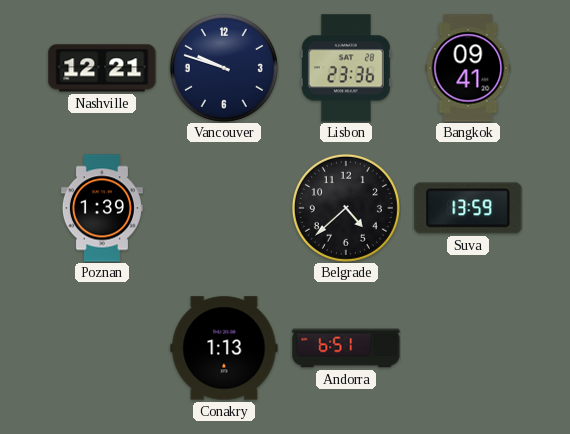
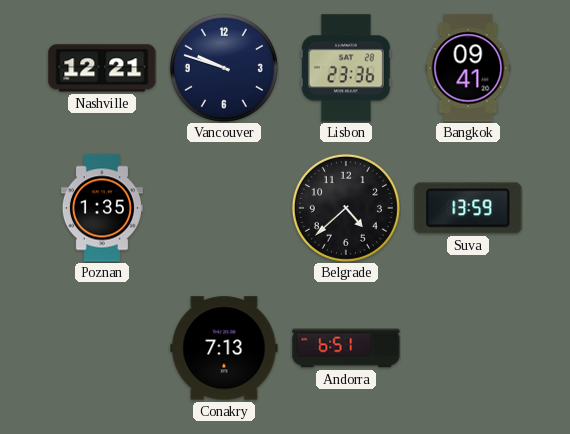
Poznan: 1:39 -> 1:35 (102, 208)
Conakry: 1:13 -> 7:13 (224, 348)
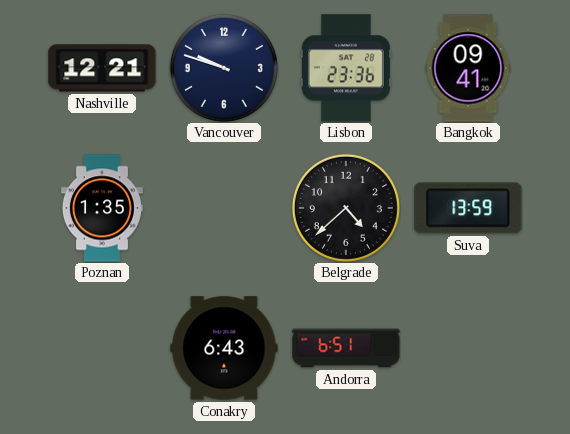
Conakry: 7:13 -> 6:43 (224, 348)
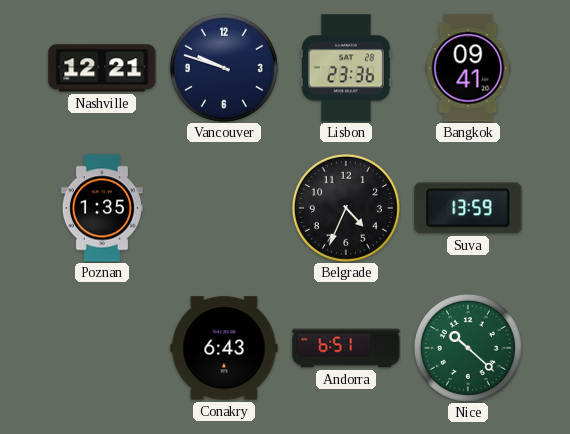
Belgrade: 4:38 -> 4:34 (346, 208)
Nice: none -> 10:22 (468, 348)
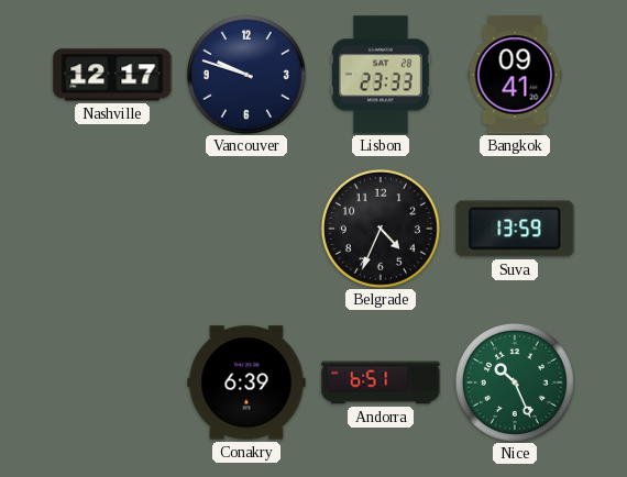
Nashville: 12:21 -> 12:17 (112, 75)
Lisbon: 23:36 -> 23:33 (381, 75)
Poznan: 1:35 -> none (102, 208)
Conakry: 6:43 -> 6:39 (246, 382)
Nice: 10:22 -> 10:26 (515, 382)
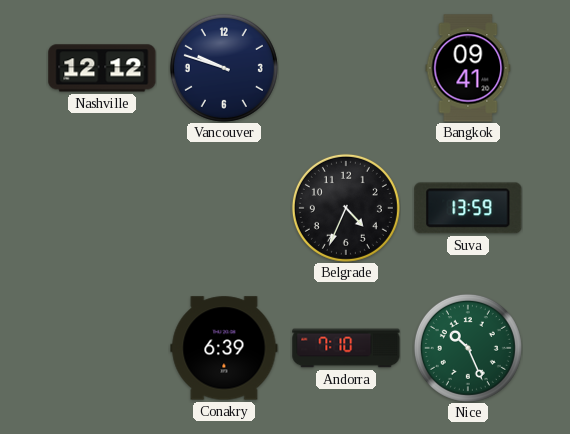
Nashville: 12:17 -> 12:12 (102, 68)
Lisbon: 23:33 -> none (381, 75)
Andorra: 6:51 -> 7:10 (346, 348)
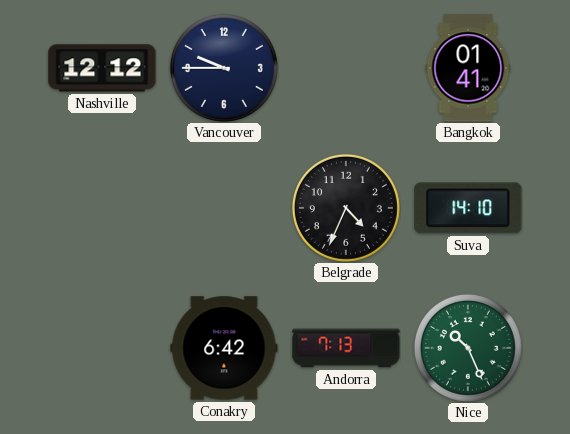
Vancouver: 9:48 -> 9:45 (224, 68)
Bangkok: 09:41 -> 01:41 (468, 68)
Suva: 13:59 -> 14:10 (468, 208)
Conakry: 6:39 -> 6:42 (224, 348)
Andorra: 7:10 -> 7:13 (346, 348)
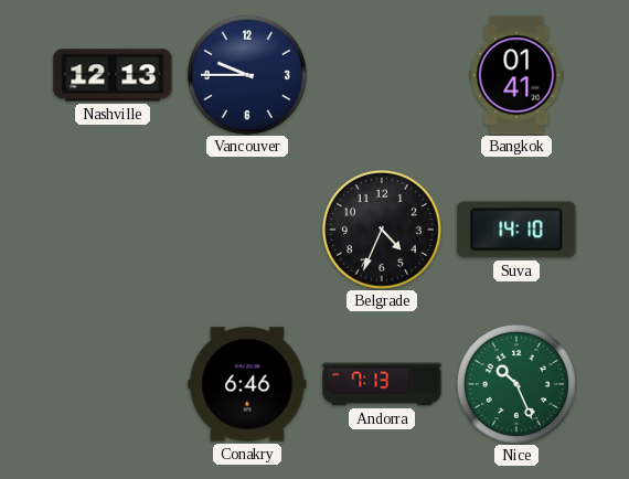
Nashville: 12:12 -> 12:13 (113, 75)
Conakry: 6:42 -> 6:46 (247, 384)
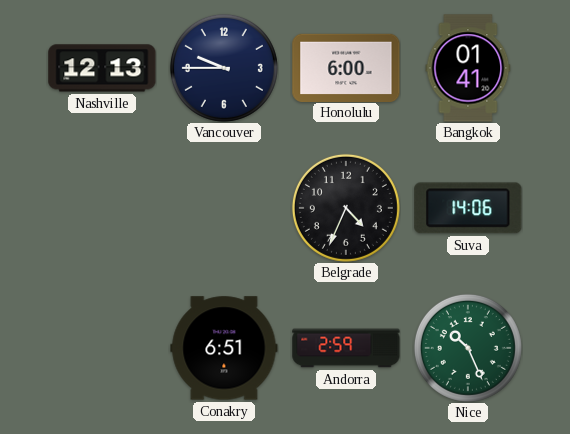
Honolulu: none -> 6:00 (346, 67)
Suva: 14:10 -> 14:06 (468, 208)
Conakry: 6:46 -> 6:51 (224, 348)
Andorra: 7:13 -> 2:59 (346, 348)
